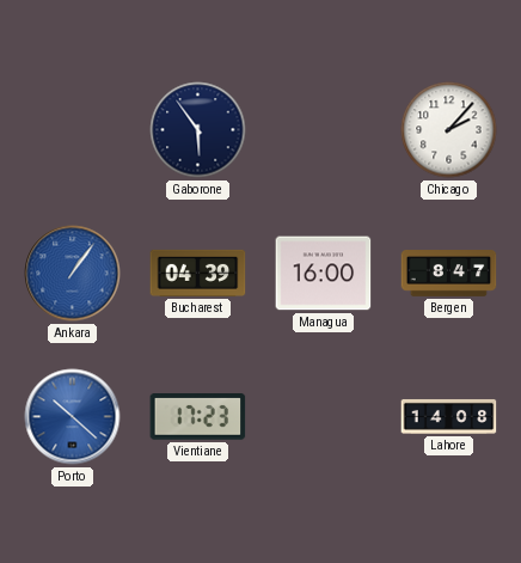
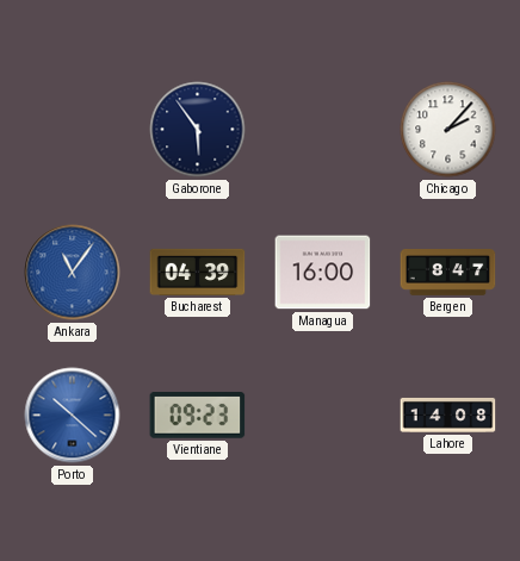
Ankara: 1:06 -> 11:06 (73, 273)
Vientiane: 17:23 -> 09:23 (198, 416)
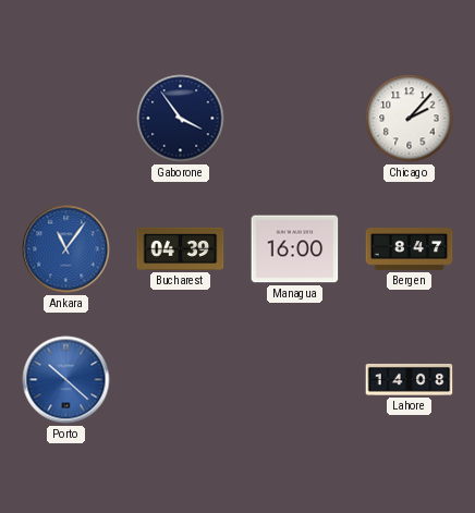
Gaborone: 5:54 -> 3:54 (181, 119)
Vientiane: 09:23 -> none (198, 416)
